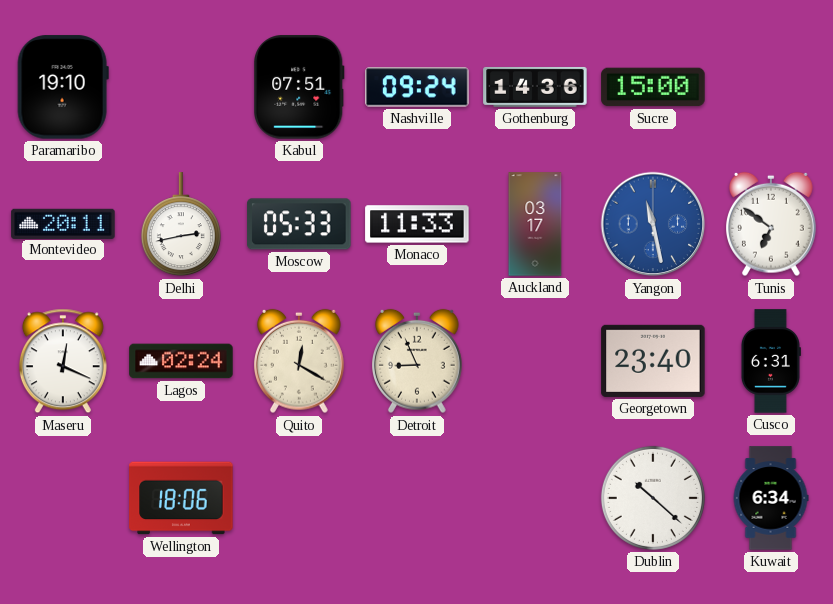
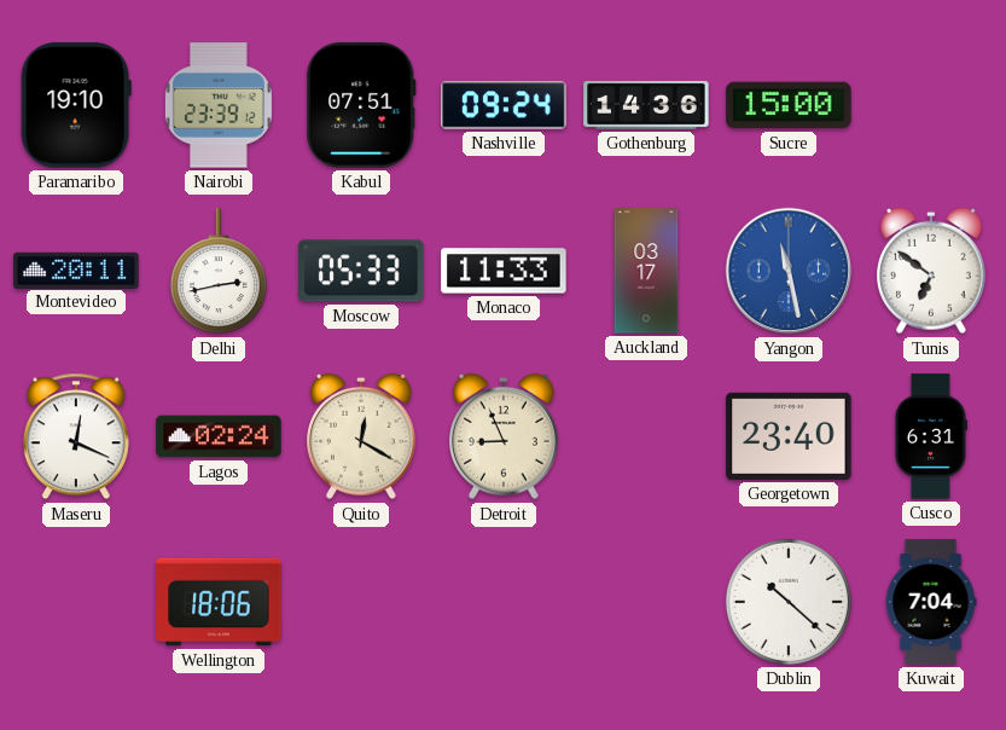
Nairobi: none -> 23:39 (219, 105)
Kuwait: 6:34 -> 7:04 (931, 602)
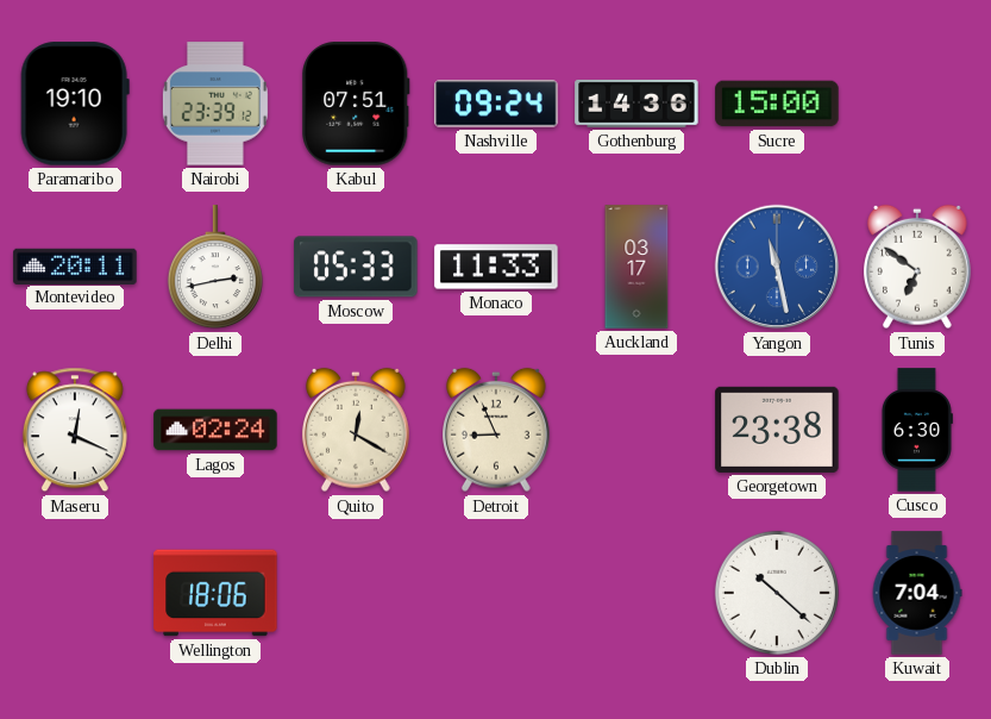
Georgetown: 23:40 -> 23:38 (777, 430)
Cusco: 6:31 -> 6:30 (916, 430)
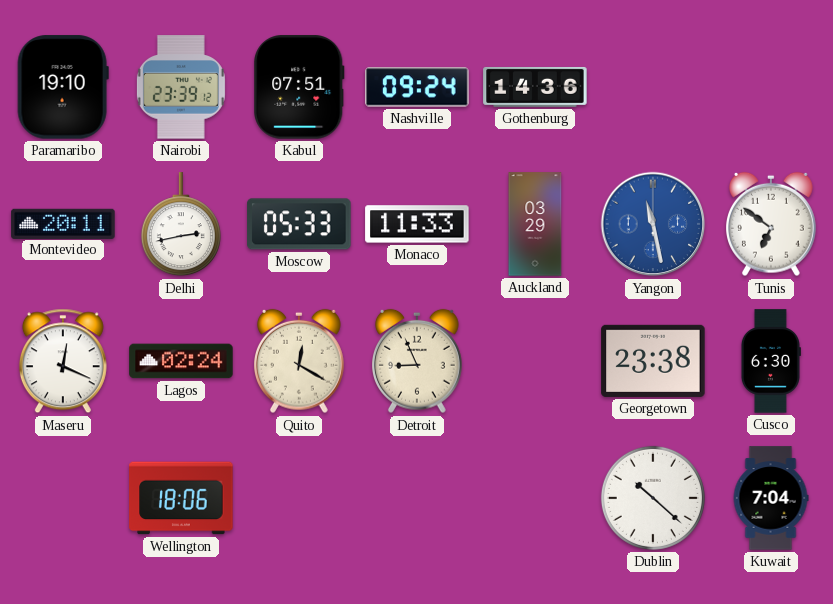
Sucre: 15:00 -> none (777, 104)
Auckland: 03:17 -> 03:29 (535, 224)
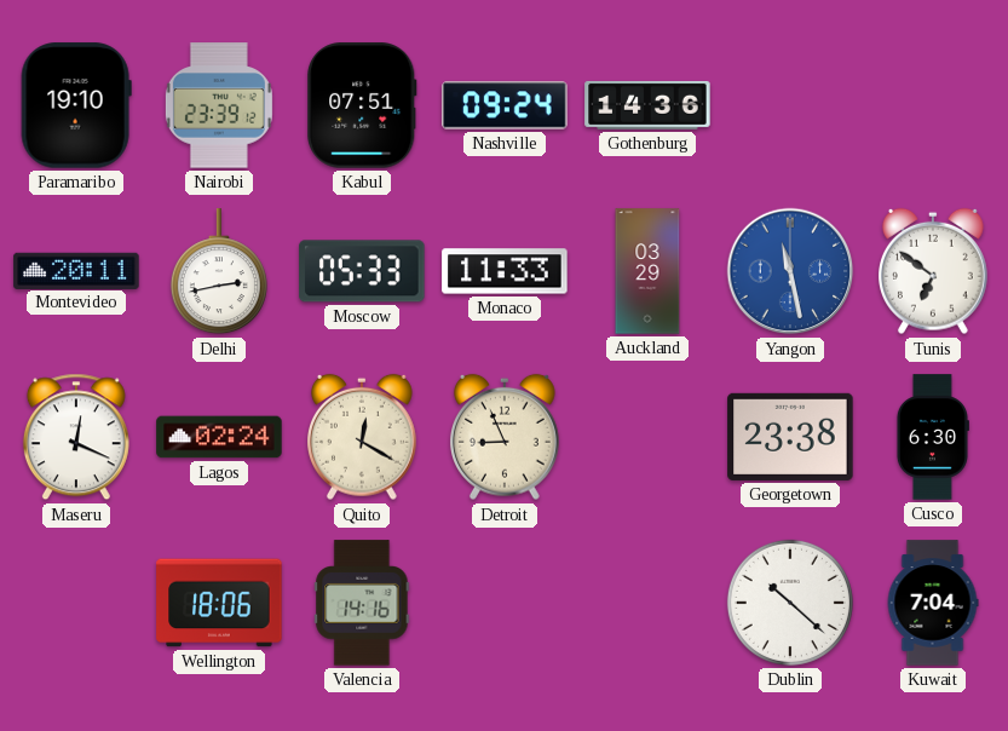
Valencia: none -> 14:16 (362, 603)
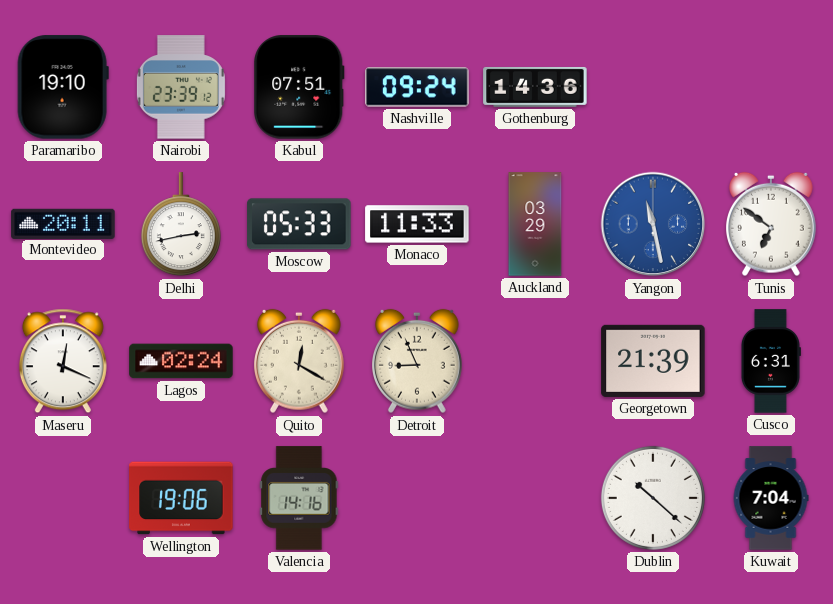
Georgetown: 23:38 -> 21:39 (653, 361)
Cusco: 6:30 -> 6:31 (770, 361)
Wellington: 18:06 -> 19:06 (181, 498)
